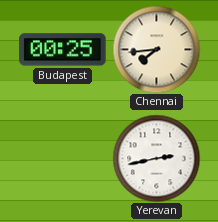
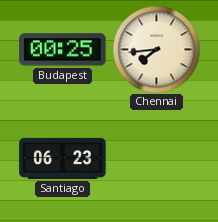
Santiago: none -> 06:23 (63, 158)
Yerevan: 2:43 -> none (156, 158)
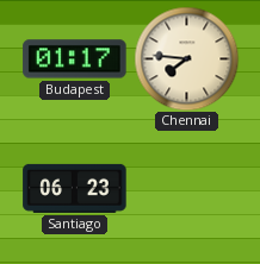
Budapest: 00:25 -> 01:17 (75, 59)
Chennai: 7:44 -> 7:46 (186, 58)
